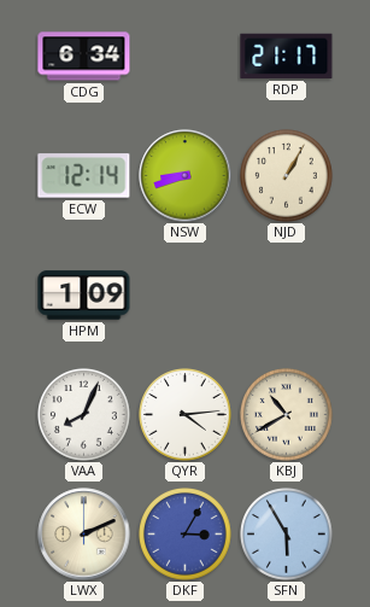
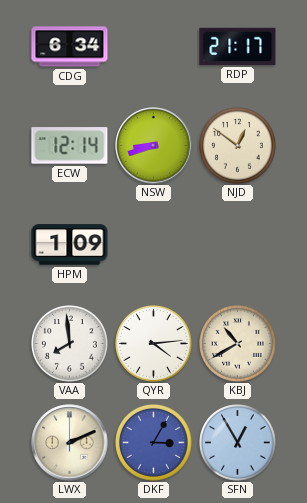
NJD: 1:05 -> 12:51 (238, 146)
VAA: 8:04 -> 7:59 (70, 344)
SFN: 5:55 -> 12:55 (238, 443)
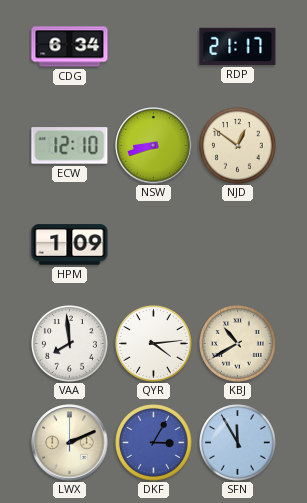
ECW: 12:14 -> 12:10 (70, 146)
SFN: 12:55 -> 11:55 (238, 443)
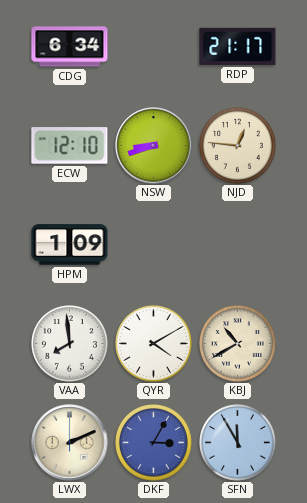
NJD: 12:51 -> 12:46 (238, 146)
QYR: 4:14 -> 4:10 (154, 344)
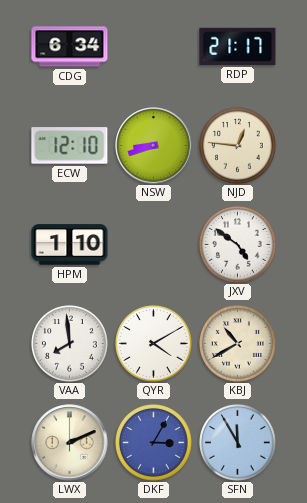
HPM: 1:09 -> 1:10 (70, 245)
JXV: none -> 4:51 (238, 245)
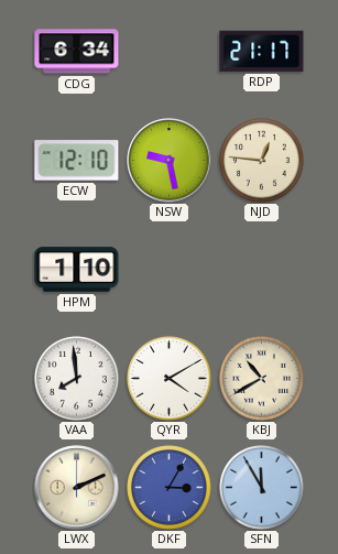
NSW: 8:42 -> 9:28 (170, 161)
JXV: 4:51 -> none (238, 245)
